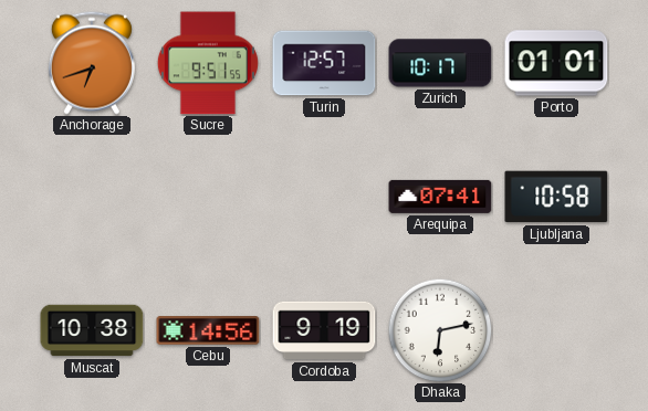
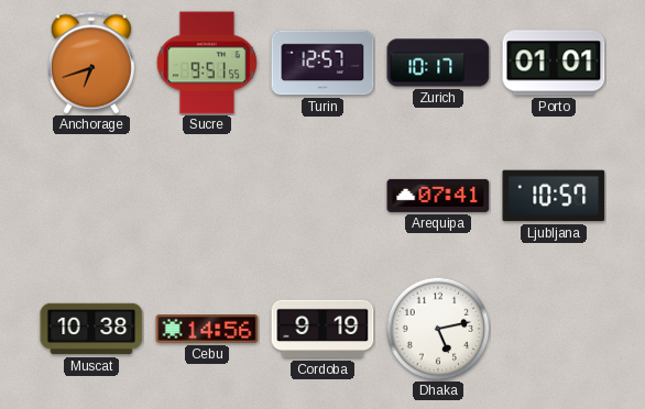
Ljubljana: 10:58 -> 10:57 (554, 196)
Dhaka: 6:13 -> 5:13 (438, 329)
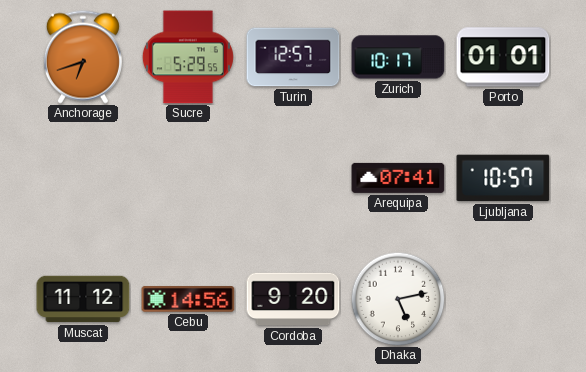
Sucre: 9:51 -> 5:29 (188, 57)
Muscat: 10:38 -> 11:12 (83, 299)
Cordoba: 9:19 -> 9:20 (293, 299)
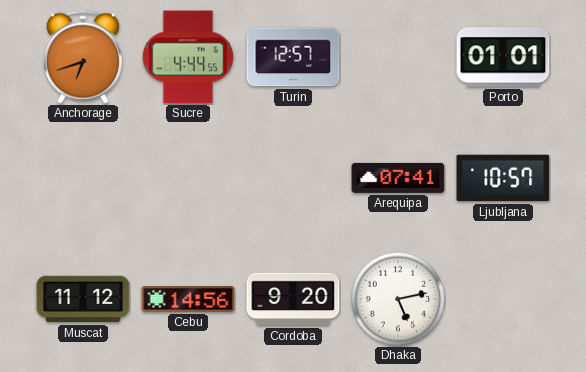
Sucre: 5:29 -> 4:44 (188, 57)
Zurich: 10:17 -> none (398, 57)
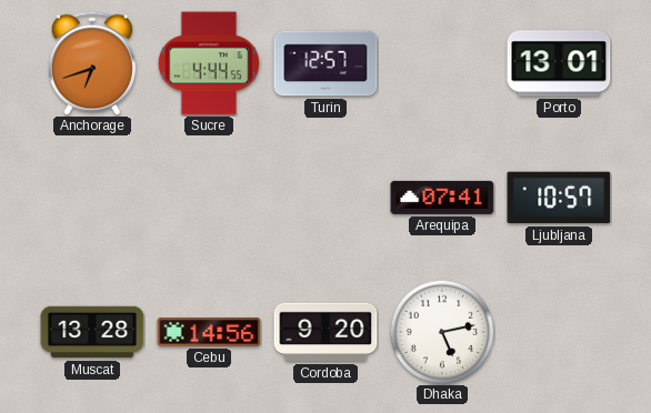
Porto: 01:01 -> 13:01 (559, 63)
Muscat: 11:12 -> 13:28 (92, 332)
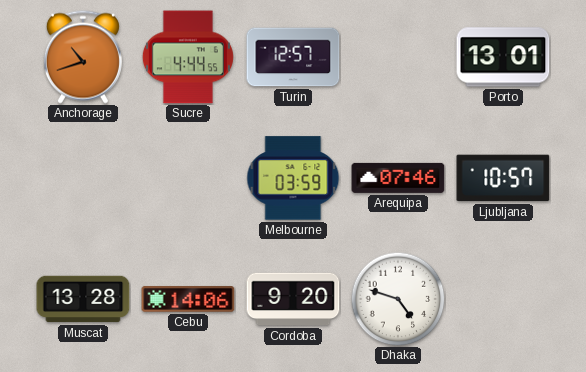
Anchorage: 6:42 -> 10:42 (83, 57)
Melbourne: none -> 03:59 (293, 178)
Arequipa: 07:41 -> 07:46 (398, 178)
Cebu: 14:56 -> 14:06 (188, 299)
Dhaka: 5:13 -> 4:48 (398, 299)
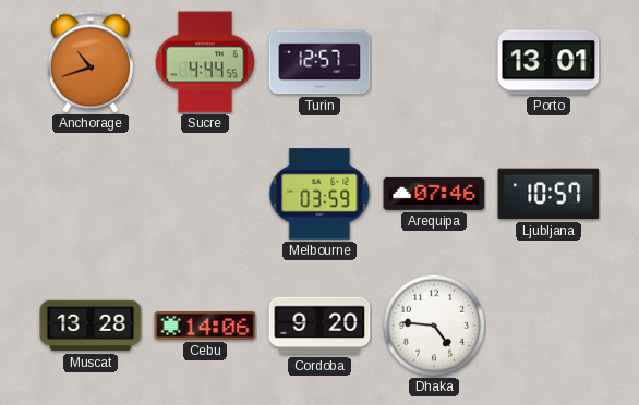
Dhaka: 4:48 -> 4:46 (434, 326)
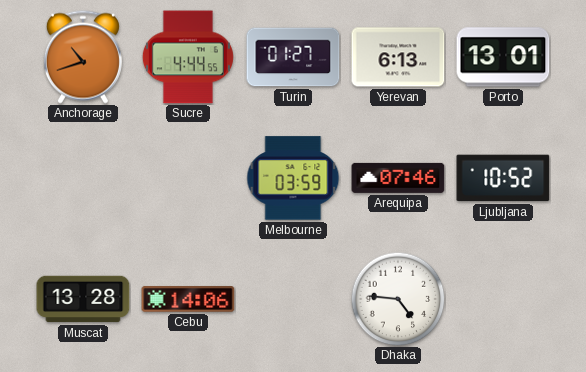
Turin: 12:57 -> 01:27 (293, 57)
Yerevan: none -> 6:13 (398, 57)
Ljubljana: 10:57 -> 10:52 (503, 178)
Cordoba: 9:20 -> none (319, 326)
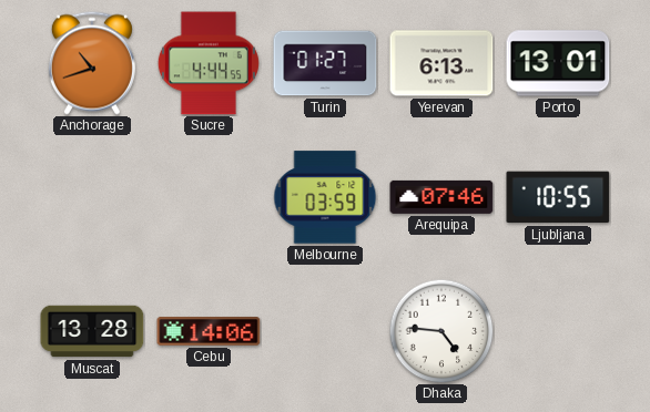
Ljubljana: 10:52 -> 10:55 (558, 197)
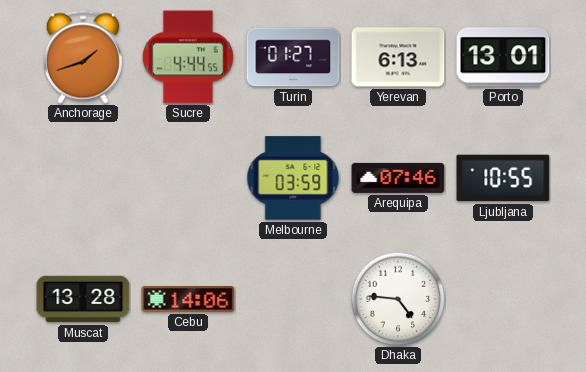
Anchorage: 10:42 -> 1:42 (83, 57)
